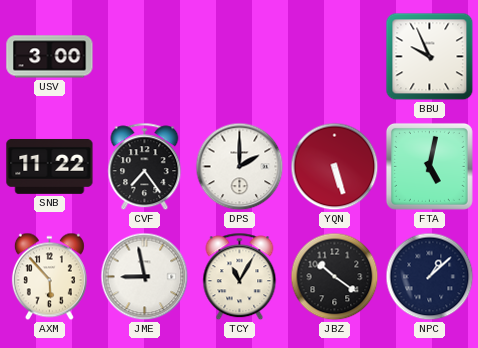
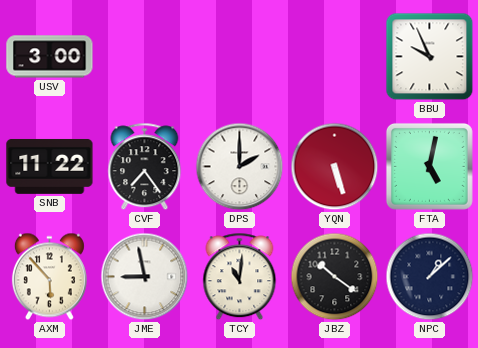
TCY: 11:05 -> 11:01 (240, 277)
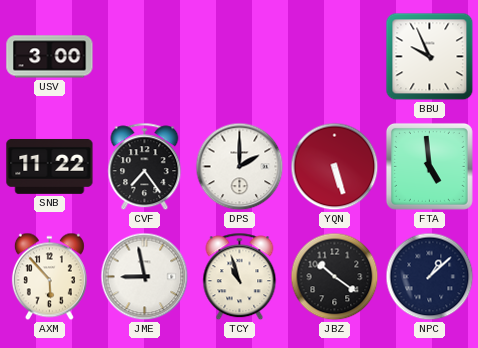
FTA: 5:02 -> 4:59 (429, 166)
TCY: 11:01 -> 10:57 (240, 277)
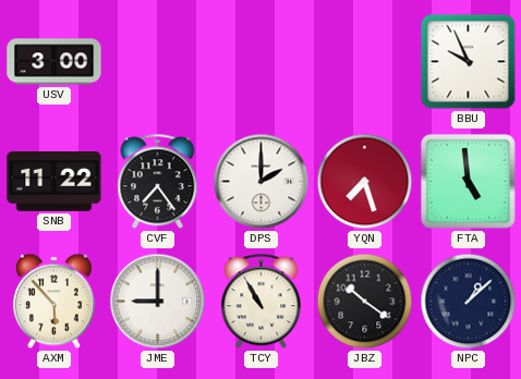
YQN: 5:27 -> 7:27 (365, 182)
JME: 8:58 -> 9:00 (158, 302)
TCY: 10:57 -> 10:55 (262, 302)
